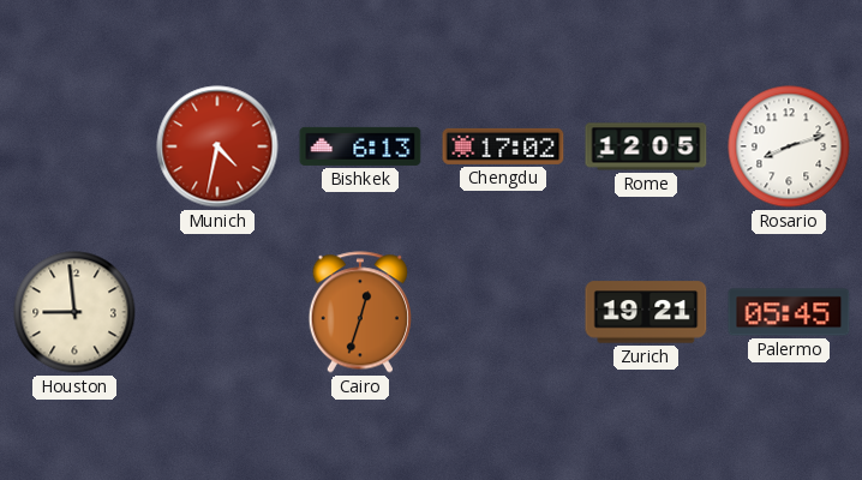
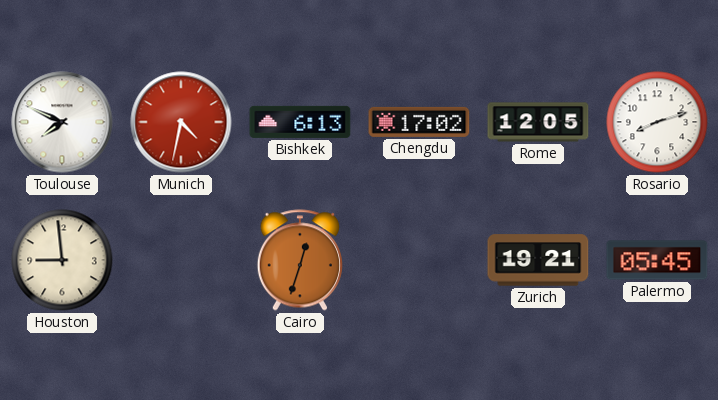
Toulouse: none -> 7:49 (62, 122)
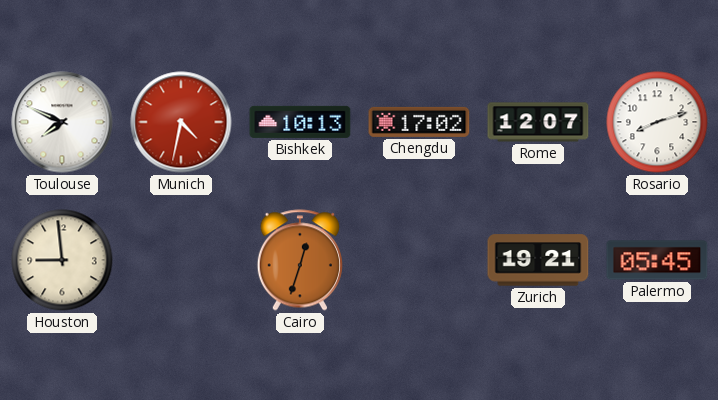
Bishkek: 6:13 -> 10:13 (300, 122)
Rome: 12:05 -> 12:07 (538, 122)
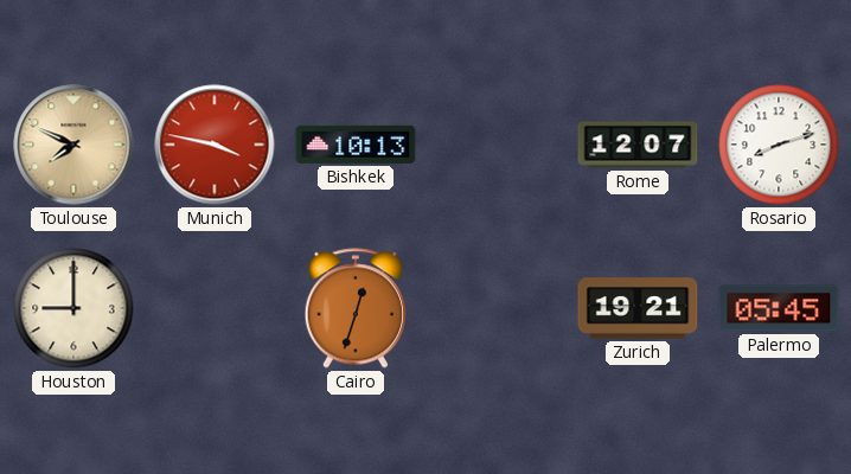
Toulouse dial: white -> champagne (73, 145)
Munich: 4:32 -> 3:47 (215, 145)
Chengdu: 17:02 -> none (419, 122)
Houston: 8:59 -> 9:00 (73, 308)
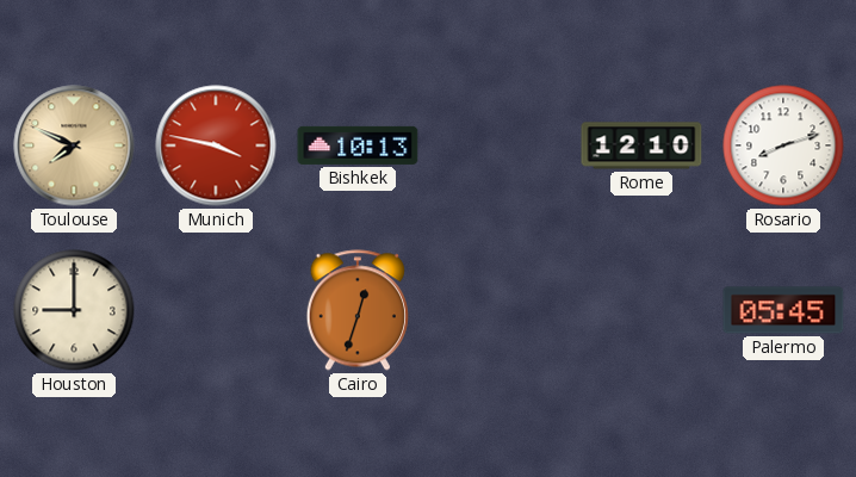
Rome: 12:07 -> 12:10 (641, 145)
Zurich: 19:21 -> none (638, 308)
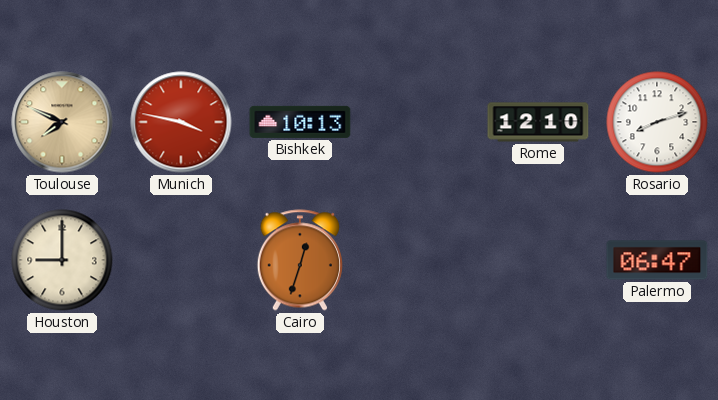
Palermo: 05:45 -> 06:47 (657, 260)
